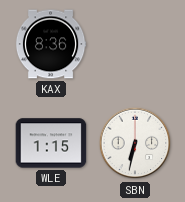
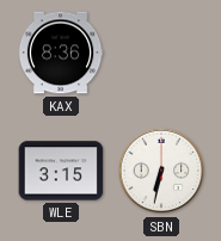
WLE: 1:15 -> 3:15 (61, 171)
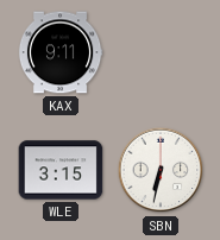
KAX: 8:36 -> 9:11 (61, 52)
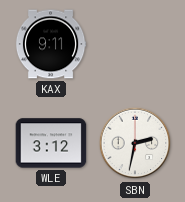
WLE: 3:15 -> 3:12 (51, 143)
SBN: 6:32 -> 2:32 (135, 143)
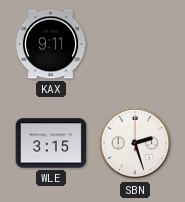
WLE: 3:12 -> 3:15 (51, 143)
SBN: 2:32 -> 2:27 (135, 143)
